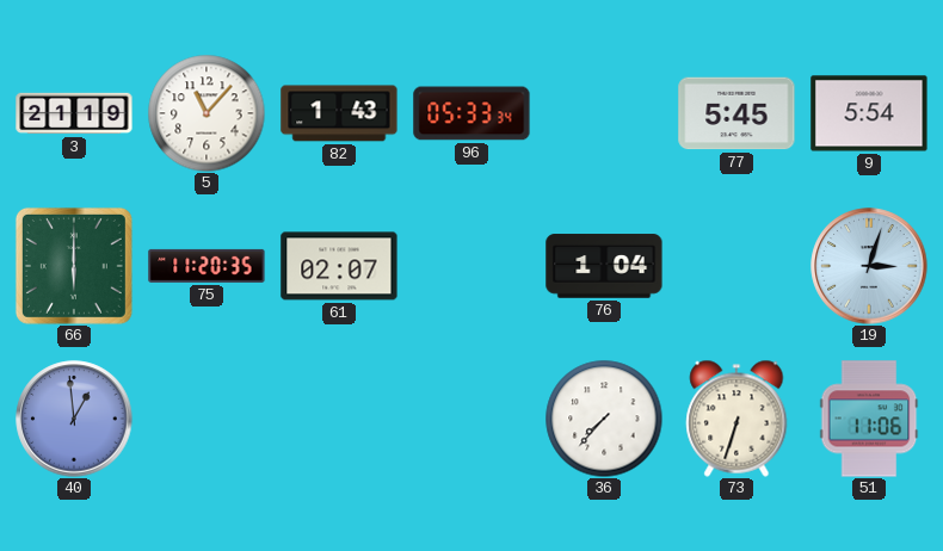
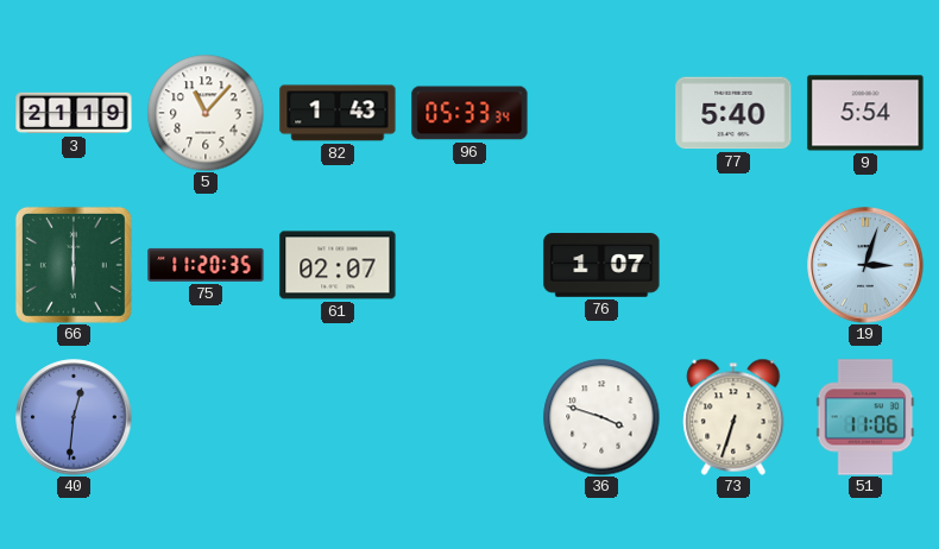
77: 5:45 -> 5:40 (733, 113)
76: 1:04 -> 1:07 (601, 265)
40: 12:59 -> 12:31 (74, 417)
36: 7:37 -> 3:48 (601, 417)
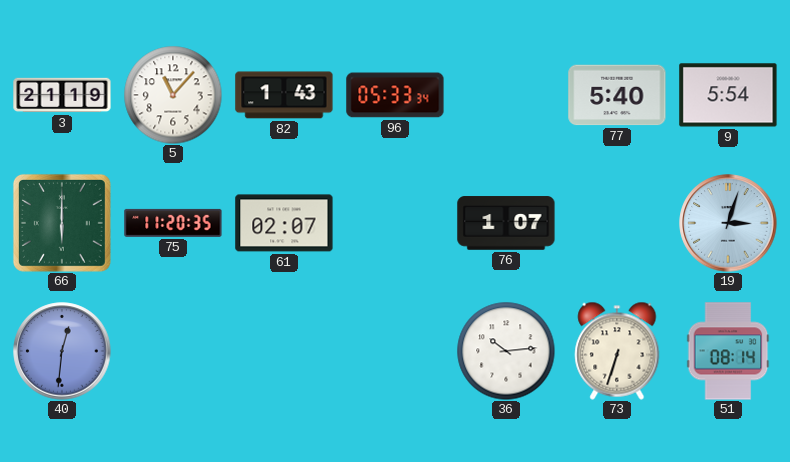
36: 3:48 -> 10:14 (506, 351)
51: 11:06 -> 08:14 (728, 351)
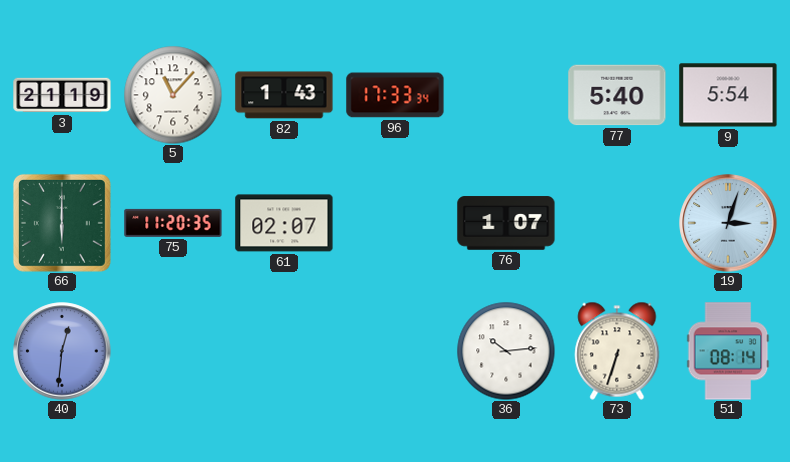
96: 05:33 -> 17:33 (395, 95)
